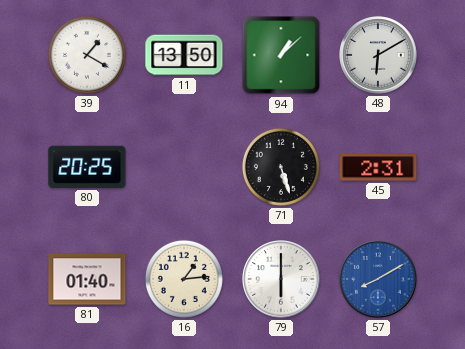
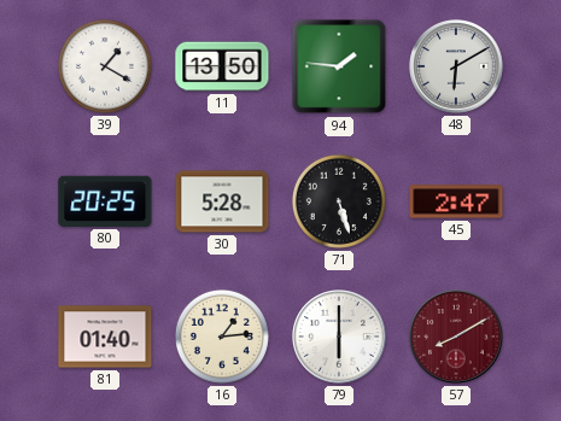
94: 1:08 -> 1:46 (339, 66)
30: none -> 5:28 (222, 201)
45: 2:31 -> 2:47 (456, 201)
57 dial: blue -> burgundy (456, 337)
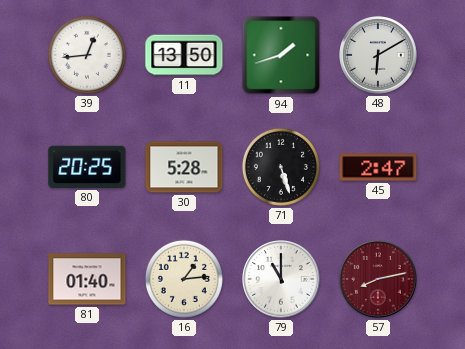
39: 1:20 -> 12:44 (87, 55)
94: 1:46 -> 1:42 (281, 55)
79: 6:00 -> 11:00 (281, 279)
57: 8:10 -> 8:13 (378, 279)
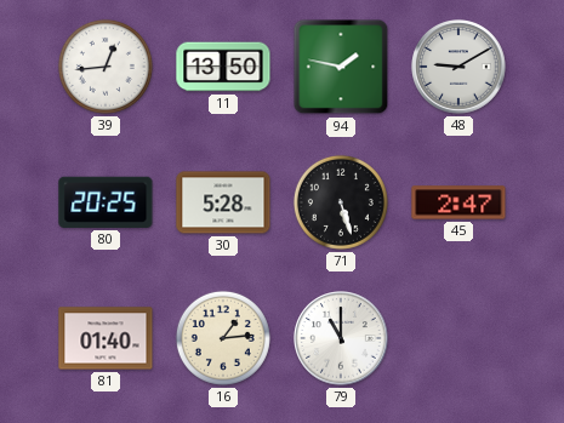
94: 1:42 -> 1:47 (341, 67)
48: 6:10 -> 9:10 (458, 67)
57: 8:13 -> none (378, 279)
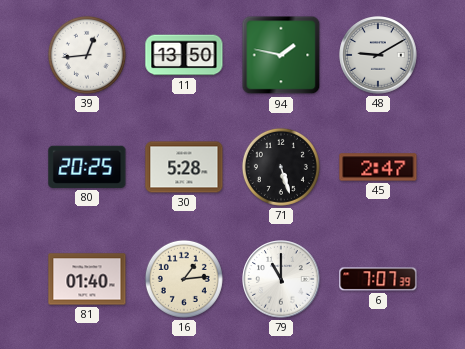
6: none -> 7:07 (378, 279)
